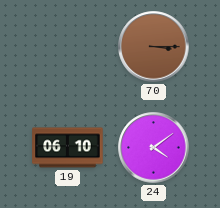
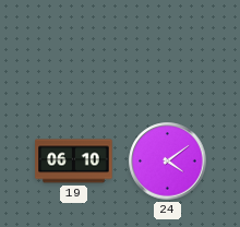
70: 3:15 -> none (154, 47)
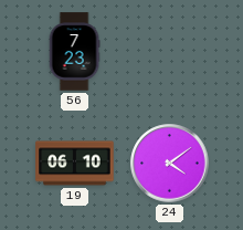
56: none -> 7:23 (74, 52)
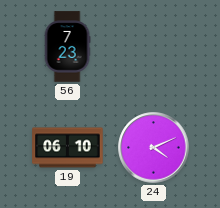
24: 4:09 -> 4:11 (154, 148)
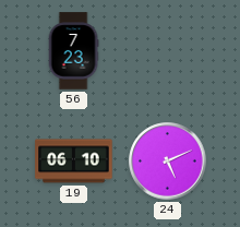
24: 4:11 -> 5:11 (168, 162)
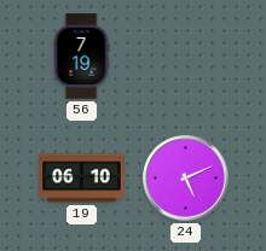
56: 7:23 -> 7:19 (81, 57)
